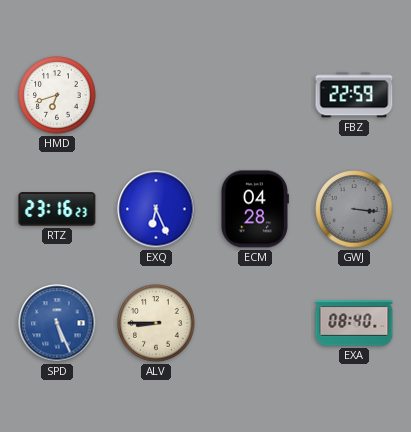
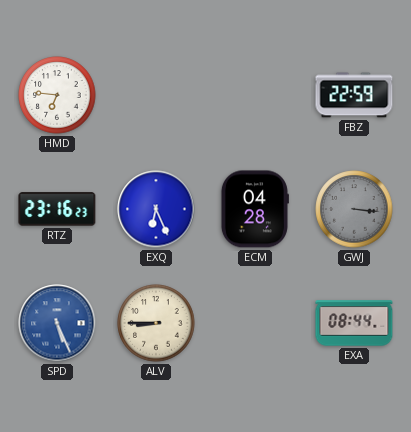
HMD: 6:42 -> 6:46 (57, 95)
EXA: 08:40 -> 08:44 (354, 323)
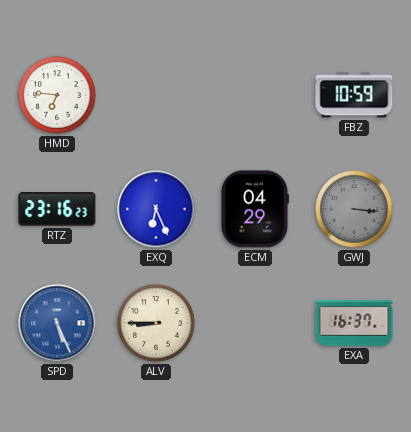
FBZ: 22:59 -> 10:59 (354, 95)
ECM: 04:28 -> 04:29 (254, 209)
EXA: 08:44 -> 16:37 (354, 323)
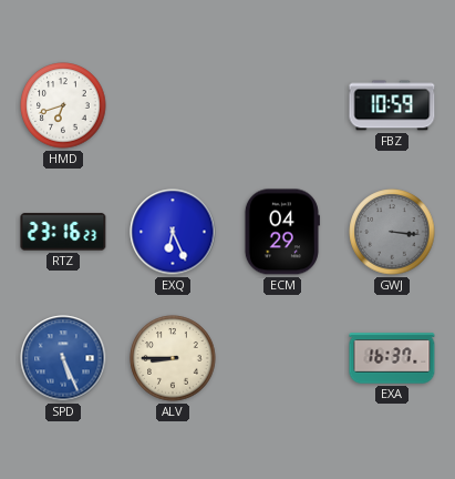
HMD: 6:46 -> 6:42 (63, 105)
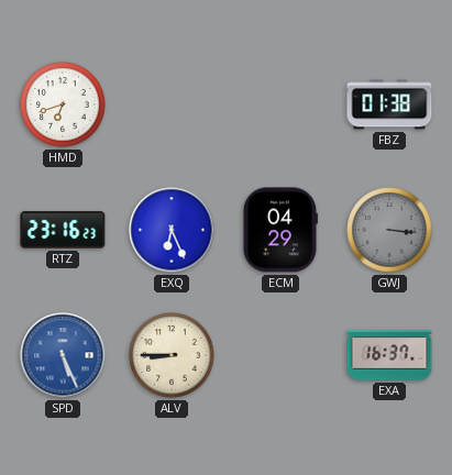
FBZ: 10:59 -> 01:38 (389, 104)
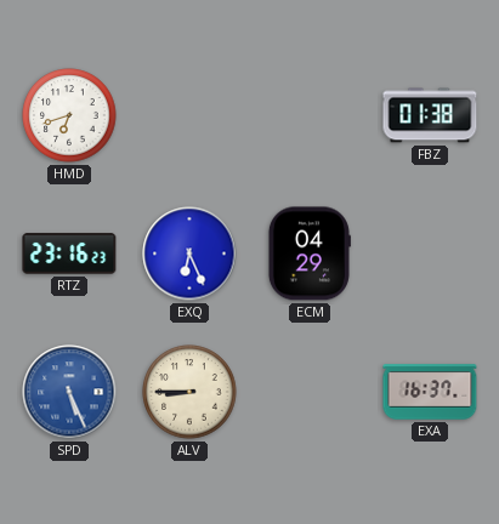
GWJ: 3:16 -> none (389, 230)
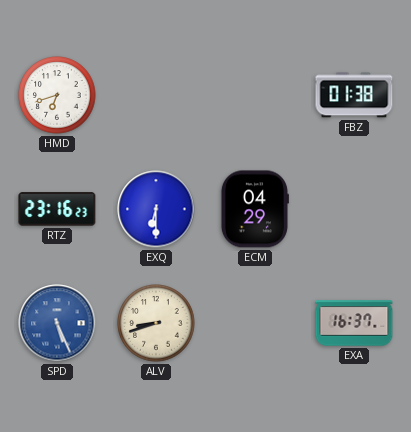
EXQ: 6:26 -> 6:30 (156, 209)
ALV: 8:45 -> 8:42 (156, 323)
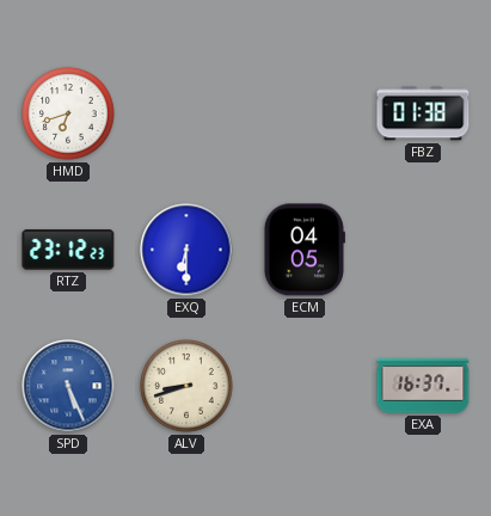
RTZ: 23:16 -> 23:12 (68, 250)
ECM: 04:29 -> 04:05 (303, 250)
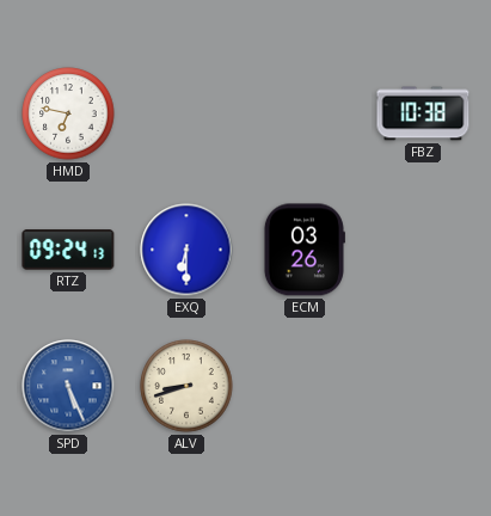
HMD: 6:42 -> 6:47 (68, 113)
FBZ: 01:38 -> 10:38 (423, 113)
RTZ: 23:12 -> 09:24 (68, 250)
ECM: 04:05 -> 03:26 (303, 250)
EXA: 16:37 -> none (423, 386)
